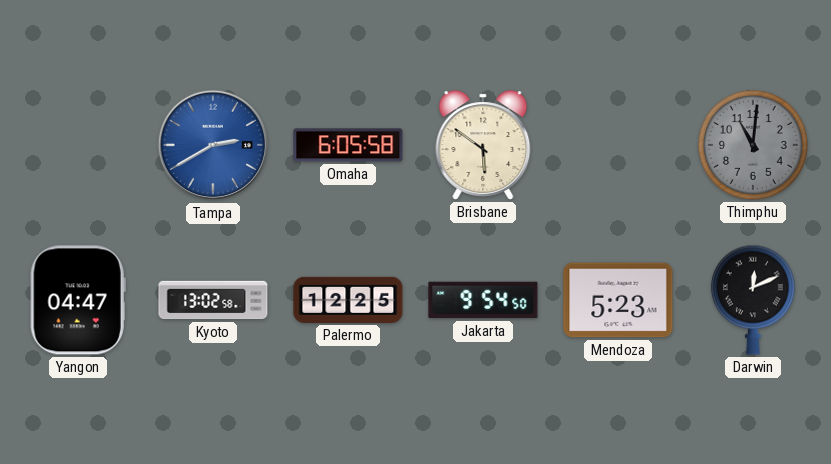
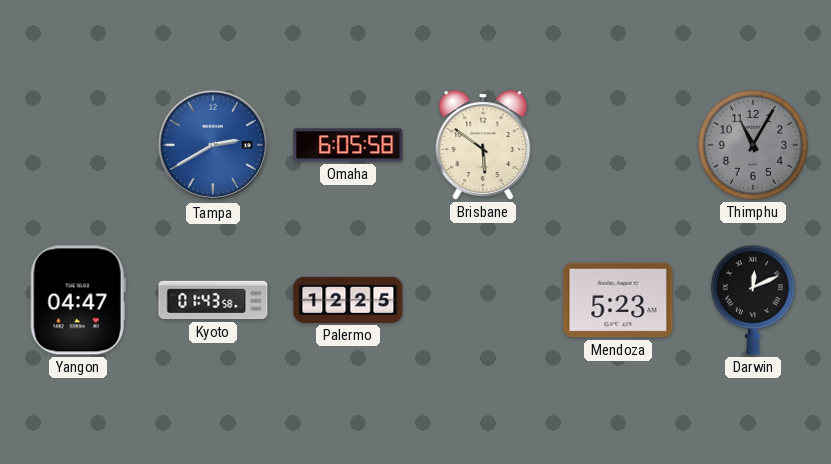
Thimphu: 11:01 -> 11:05 (753, 145)
Kyoto: 13:02 -> 01:43 (213, 300)
Jakarta: 9:54 -> none (483, 300)
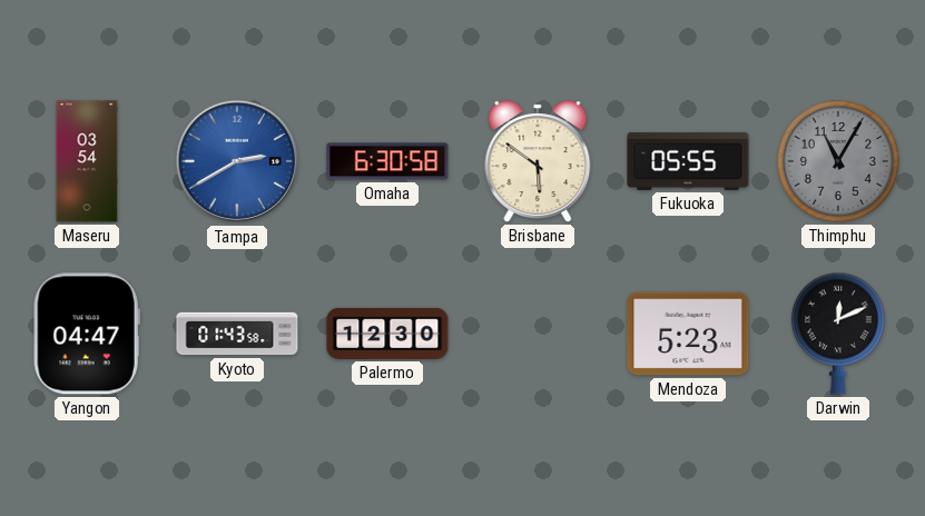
Maseru: none -> 03:54 (87, 161)
Omaha: 6:05 -> 6:30 (387, 161)
Fukuoka: none -> 05:55 (688, 161)
Palermo: 12:25 -> 12:30 (387, 334)
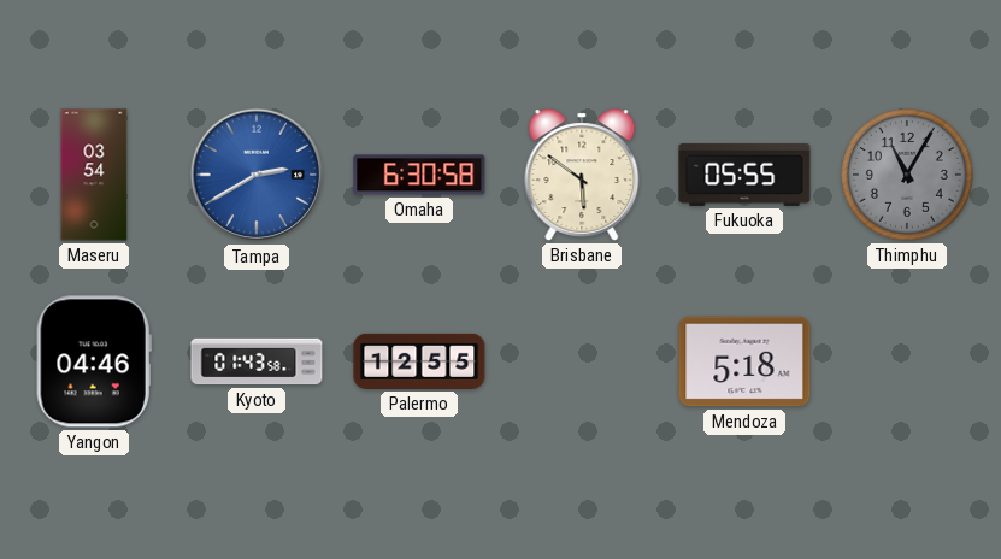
Yangon: 04:47 -> 04:46 (94, 361)
Palermo: 12:30 -> 12:55 (419, 361)
Mendoza: 5:23 -> 5:18 (744, 361)
Darwin: 12:11 -> none (838, 334)
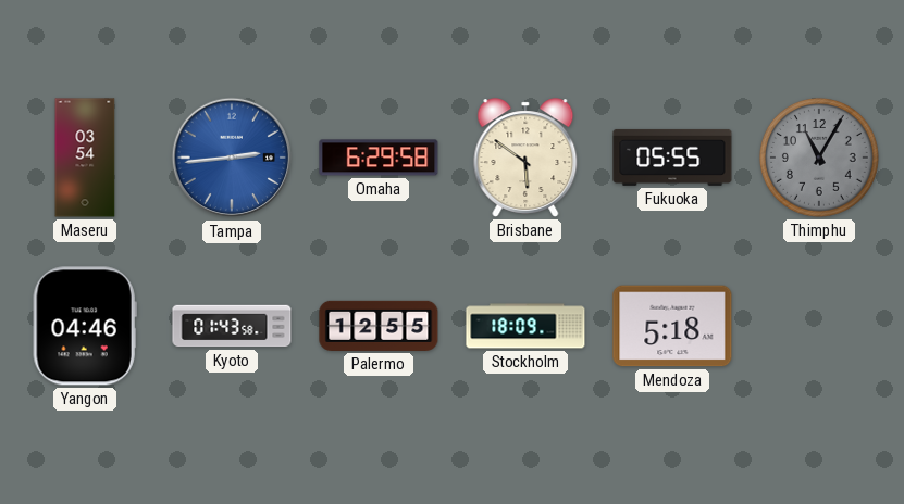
Tampa: 2:40 -> 2:44 (232, 157)
Omaha: 6:30 -> 6:29 (379, 157)
Stockholm: none -> 18:09 (525, 326)
